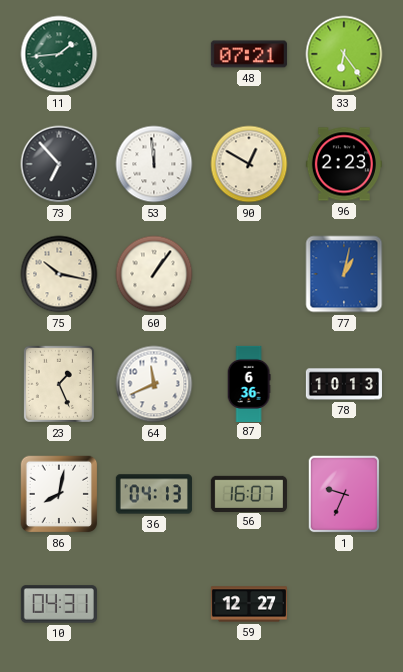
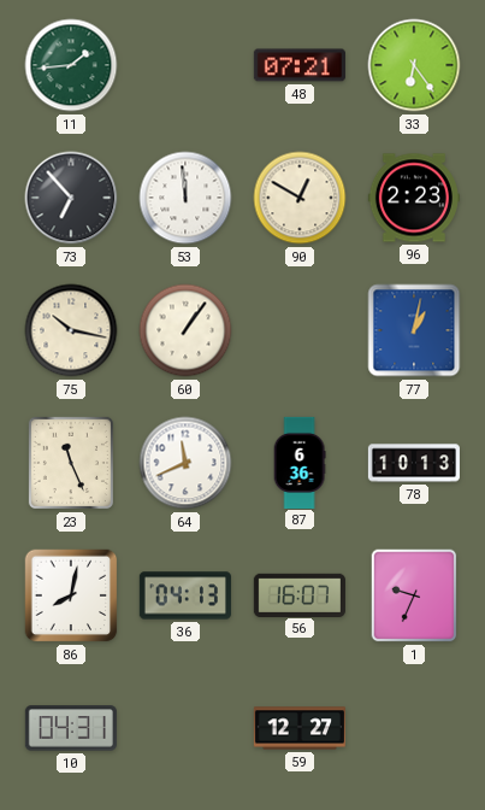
23: 1:26 -> 11:26 (71, 463)
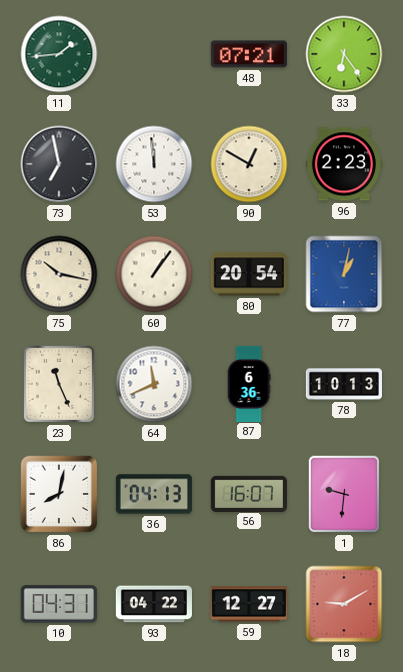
73: 6:53 -> 6:58 (59, 164)
80: none -> 20:54 (249, 274)
1: 9:34 -> 9:31 (344, 494)
93: none -> 04:22 (154, 604)
18: none -> 9:10 (344, 604)
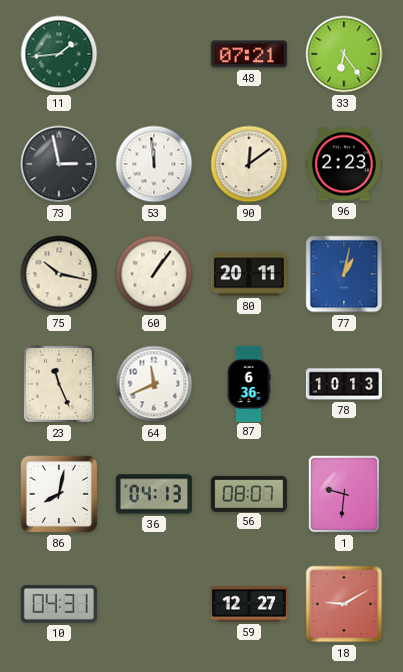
73: 6:58 -> 2:58 (59, 164)
90: 12:50 -> 12:09 (249, 164)
80: 20:54 -> 20:11 (249, 274)
56: 16:07 -> 08:07 (249, 493)
93: 04:22 -> none (154, 604)
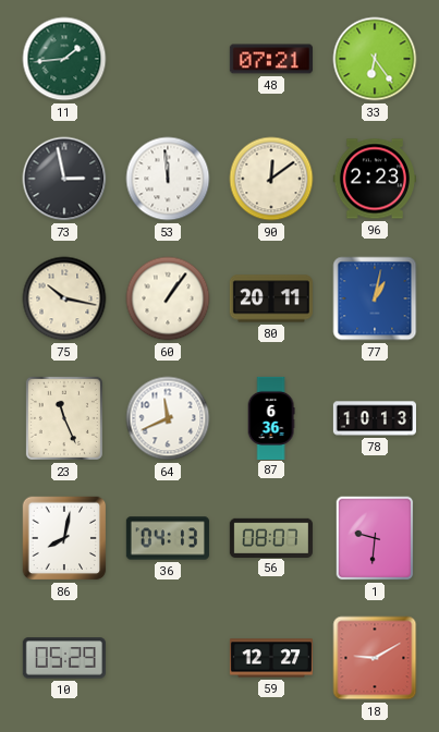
10: 04:31 -> 05:29 (64, 658)
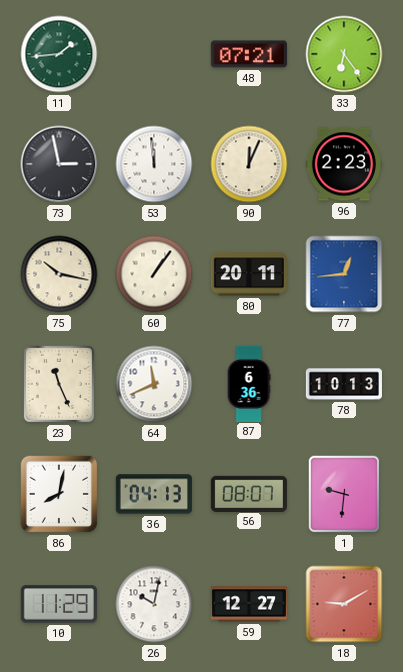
90: 12:09 -> 12:04 (249, 164)
77: 1:02 -> 12:44 (344, 274)
10: 05:29 -> 11:29 (59, 604)
26: none -> 10:02 (154, 604)
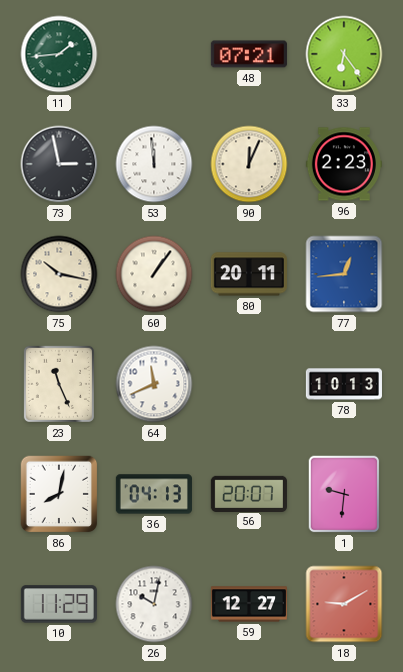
87: 6:36 -> none (249, 383)
56: 08:07 -> 20:07 (249, 493)
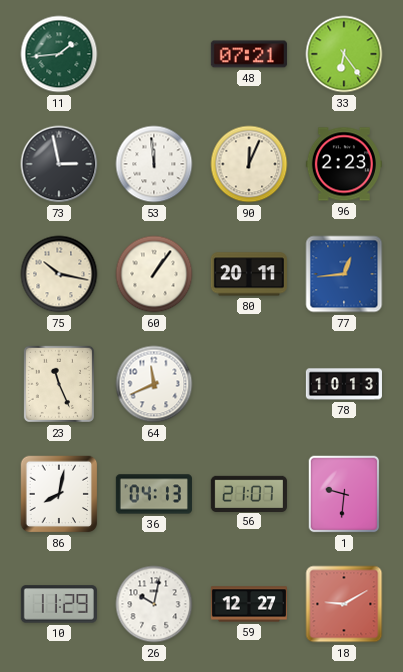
56: 20:07 -> 21:07 (249, 493)
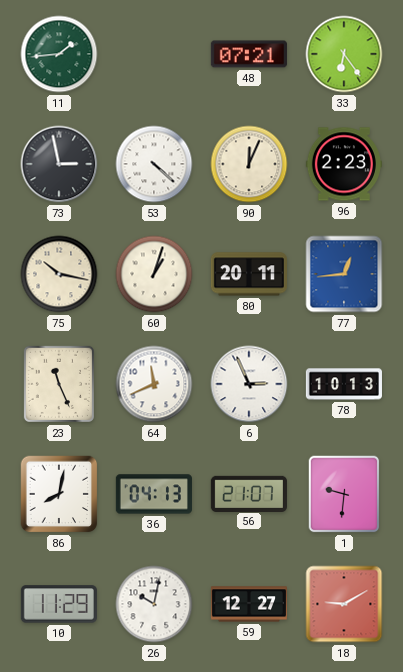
53: 11:59 -> 4:22 (154, 164)
60: 1:06 -> 1:03 (154, 274)
6: none -> 2:56 (249, 384)
